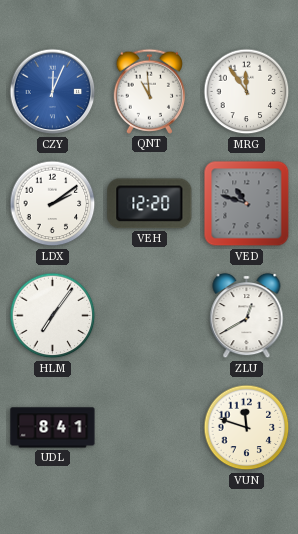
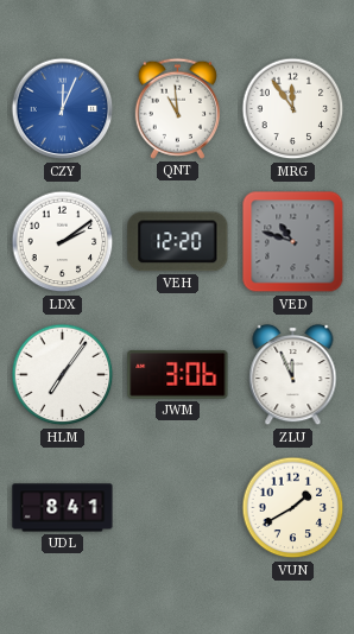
JWM: none -> 3:06 (178, 374)
ZLU: 12:40 -> 11:56 (293, 375)
VUN: 11:48 -> 1:40 (293, 508)
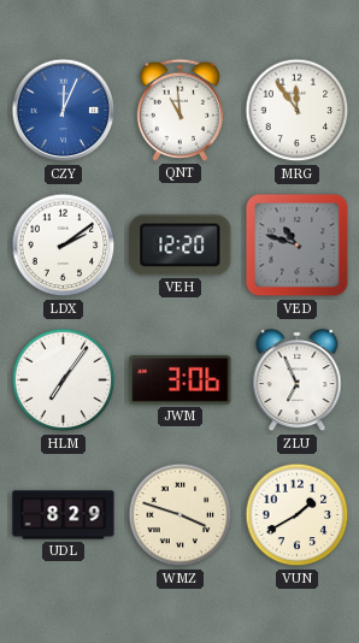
ZLU: 11:56 -> 6:56 (298, 381)
UDL: 8:41 -> 8:29 (64, 515)
WMZ: none -> 3:48 (181, 515)
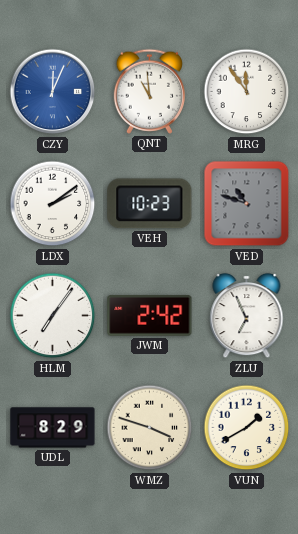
VEH: 12:20 -> 10:23 (150, 204)
JWM: 3:06 -> 2:42 (150, 315)
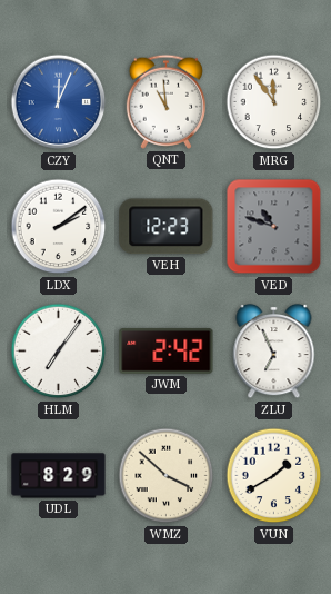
VEH: 10:23 -> 12:23 (167, 227)
WMZ: 3:48 -> 3:52 (167, 476)
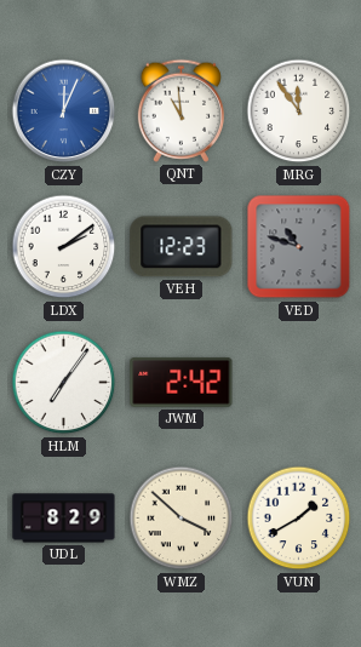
ZLU: 6:56 -> none (274, 352)
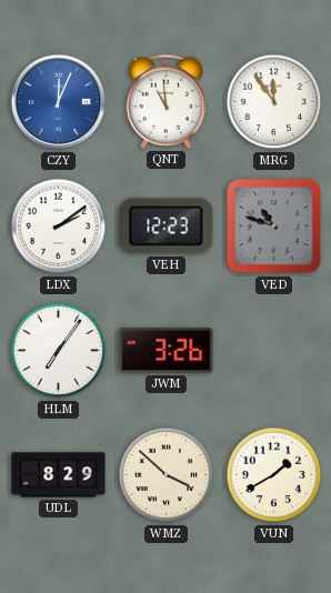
JWM: 2:42 -> 3:26 (167, 350)
